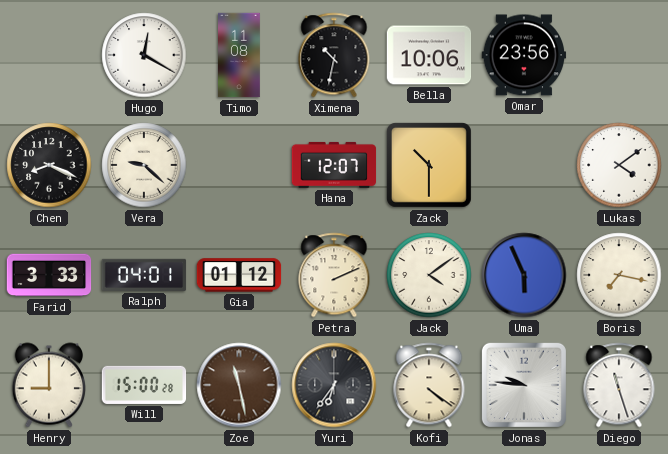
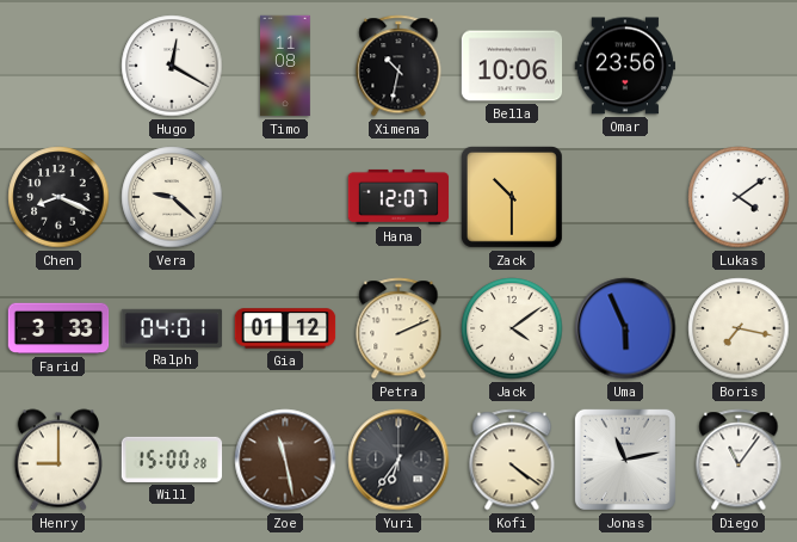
Jonas: 9:46 -> 11:13 (625, 460)
Diego: 11:27 -> 11:06 (739, 460)
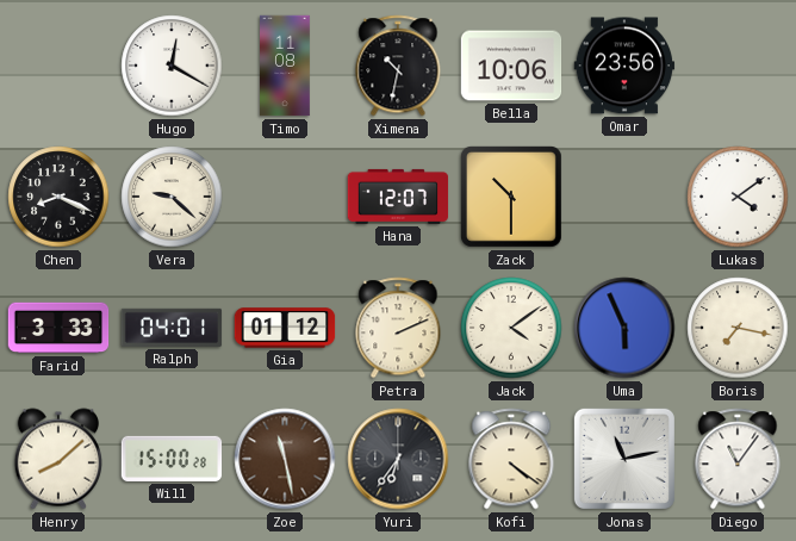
Henry: 9:00 -> 8:08 (57, 459)
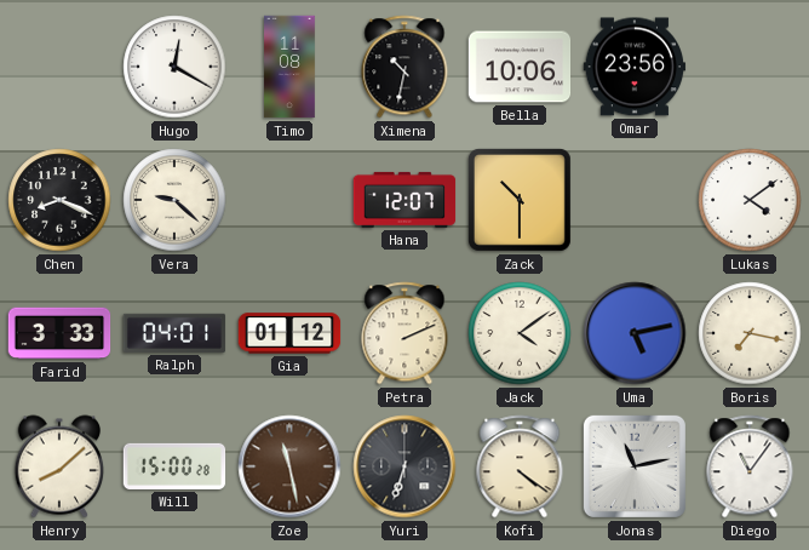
Uma: 5:56 -> 5:13 (635, 333)
Yuri: 6:36 -> 6:33 (404, 466)
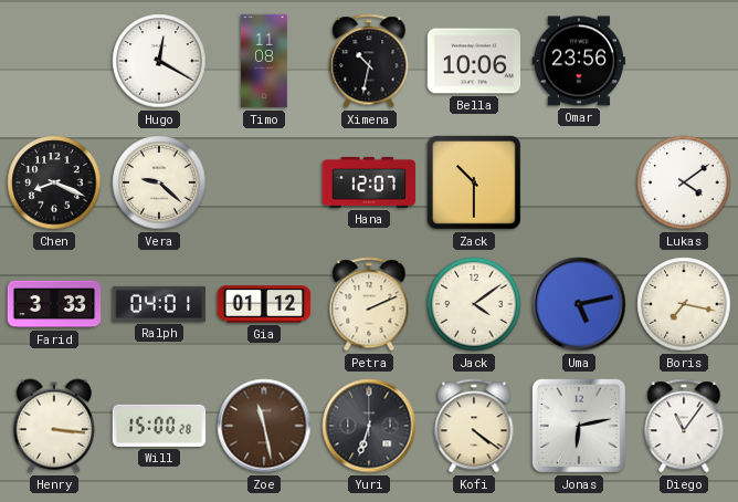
Henry: 8:08 -> 3:16 (53, 426)
Jonas: 11:13 -> 6:13 (579, 426)
